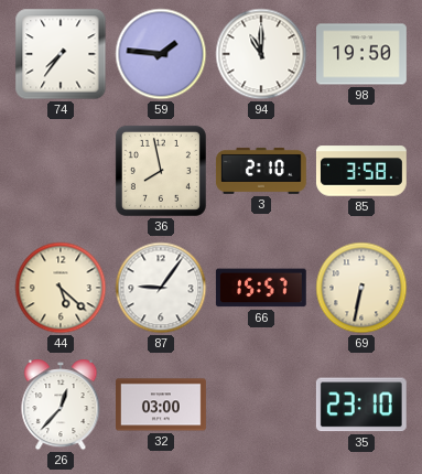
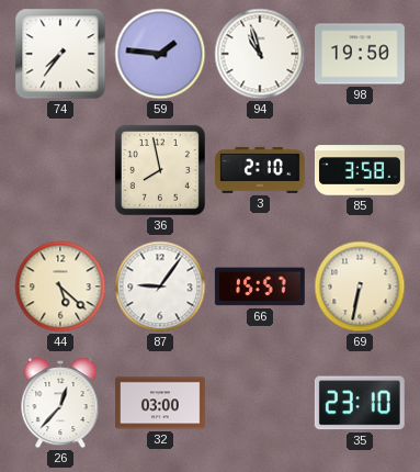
94: 11:00 -> 10:57 (260, 54)
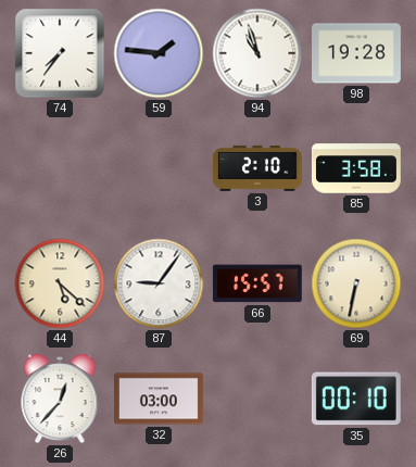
98: 19:50 -> 19:28 (357, 53)
36: 7:58 -> none (160, 170)
35: 23:10 -> 00:10 (356, 399)
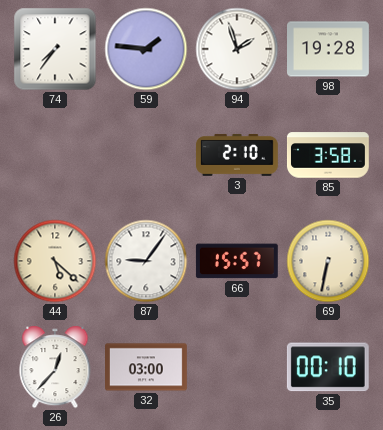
94: 10:57 -> 1:57 (237, 49)
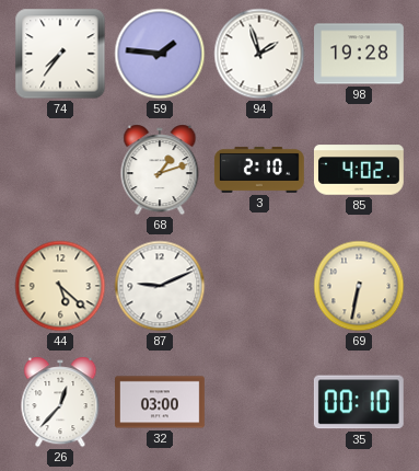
68: none -> 1:12 (160, 170)
85: 3:58 -> 4:02 (359, 170)
87: 9:06 -> 9:11 (160, 286)
66: 15:57 -> none (237, 261)
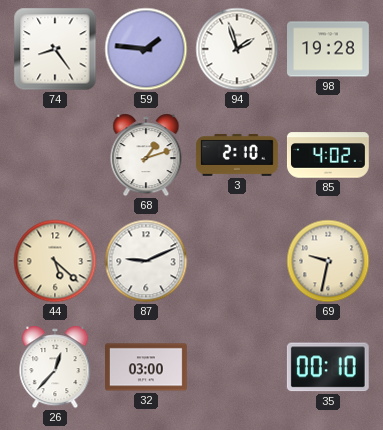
74: 7:36 -> 8:24 (55, 49)
69: 6:32 -> 9:32 (328, 261)
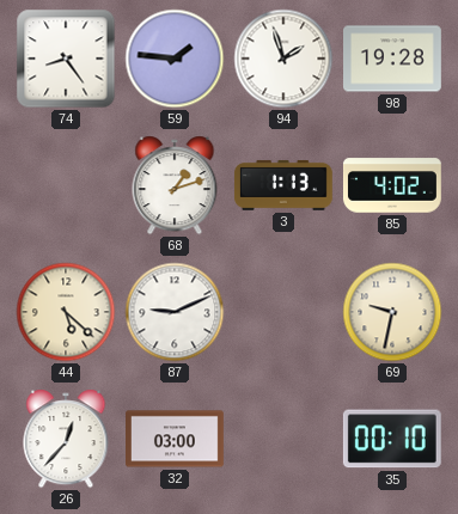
3: 2:10 -> 1:13 (283, 185)
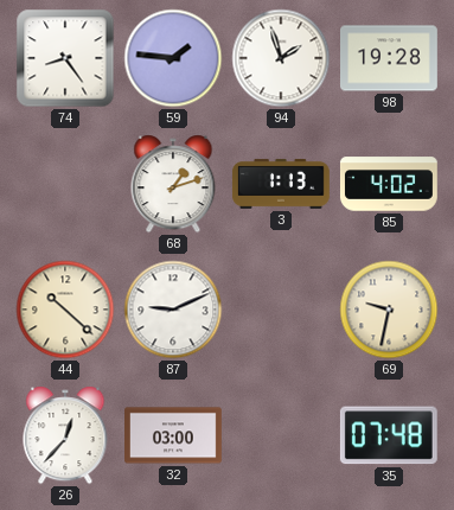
44: 5:22 -> 10:22 (65, 310)
35: 00:10 -> 07:48 (389, 435)
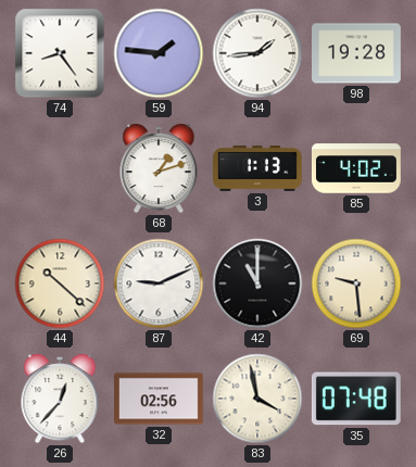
94: 1:57 -> 1:44 (257, 53)
42: none -> 11:00 (257, 283)
69: 9:32 -> 9:29 (356, 283)
32: 03:00 -> 02:56 (160, 399)
83: none -> 3:58 (257, 399)
